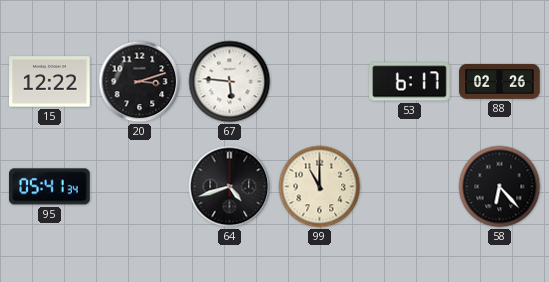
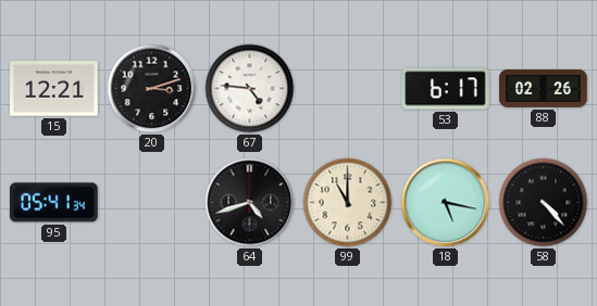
15: 12:22 -> 12:21 (54, 89)
67: 5:46 -> 4:46 (250, 89)
18: none -> 5:17 (446, 203)
58: 6:23 -> 4:23 (544, 203)
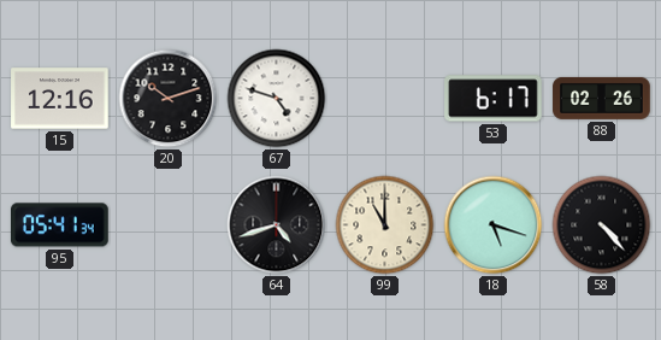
15: 12:21 -> 12:16 (60, 99)
20: 3:12 -> 10:12 (169, 99)
67: 4:46 -> 4:48 (277, 99)
18: 5:17 -> 5:18 (494, 225)
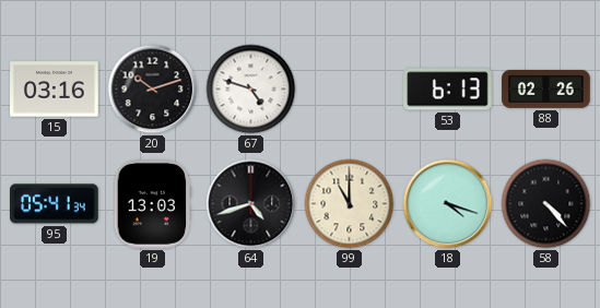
15: 12:16 -> 03:16 (55, 90)
53: 6:17 -> 6:13 (448, 90)
19: none -> 13:03 (153, 204)
18: 5:18 -> 4:18 (448, 204)
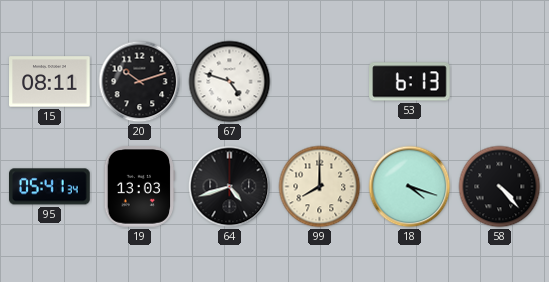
15: 03:16 -> 08:11 (50, 82)
88: 02:26 -> none (546, 88)
99: 11:00 -> 8:00 (320, 187)
